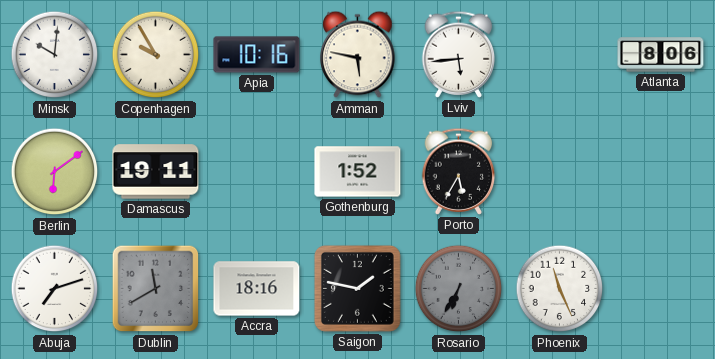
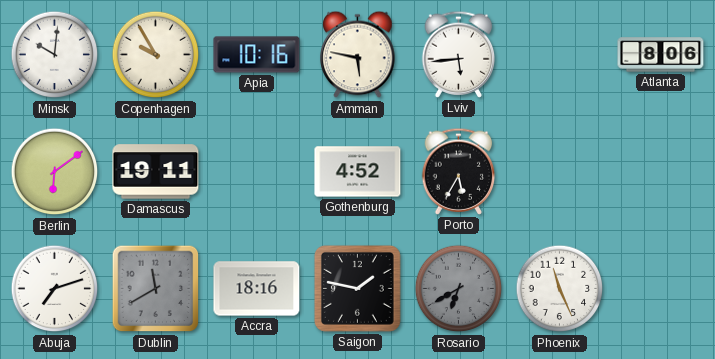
Gothenburg: 1:52 -> 4:52 (358, 172)
Rosario: 6:35 -> 6:40 (459, 289)
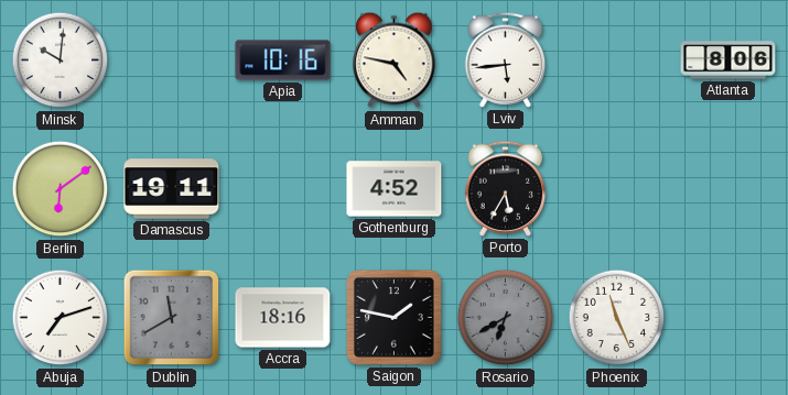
Copenhagen: 9:55 -> none (156, 55)
Amman: 5:47 -> 4:47 (395, 61)
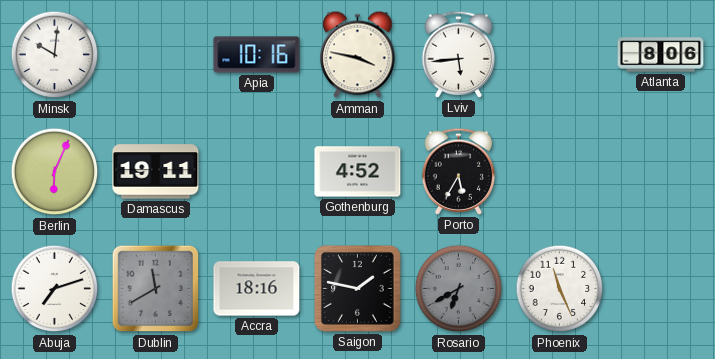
Amman: 4:47 -> 3:47 (358, 55)
Berlin: 6:09 -> 6:04 (55, 172)
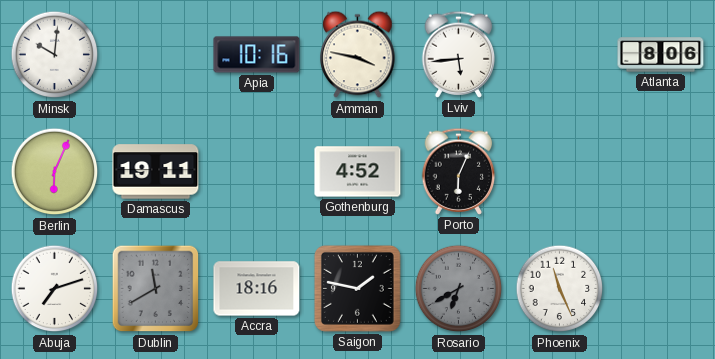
Porto: 5:35 -> 6:04 (459, 171)
